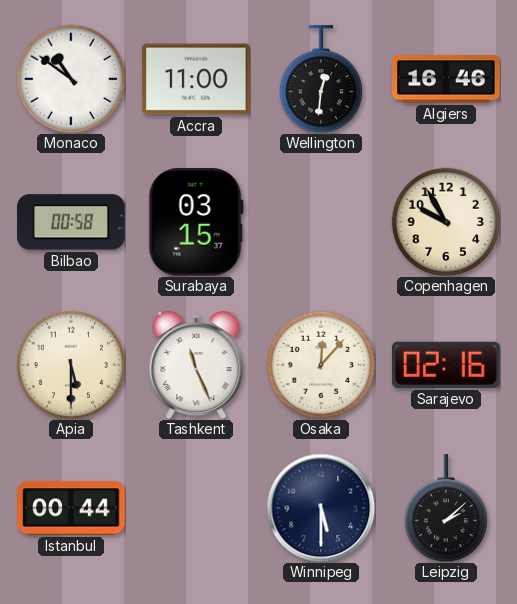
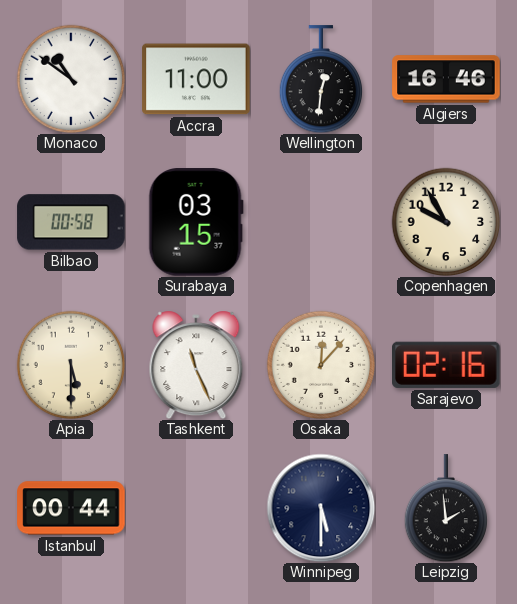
Leipzig: 2:08 -> 1:59 (445, 508)
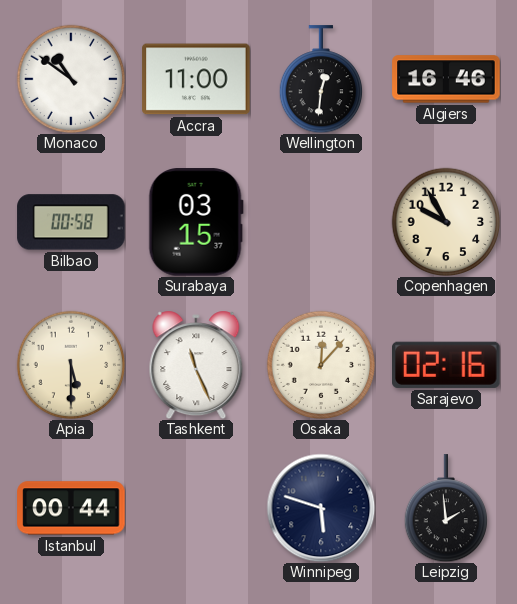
Winnipeg: 5:30 -> 5:48 (321, 508)
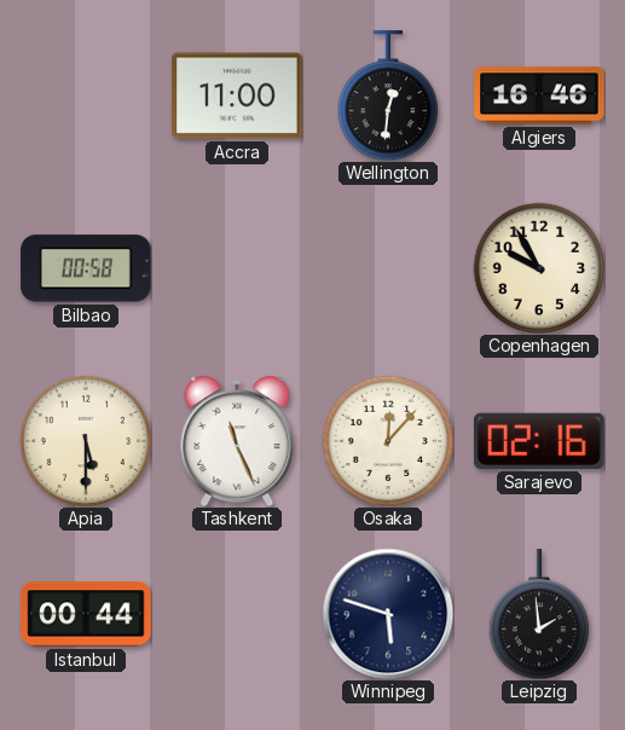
Monaco: 10:51 -> none (71, 79)
Surabaya: 03:15 -> none (196, 222)
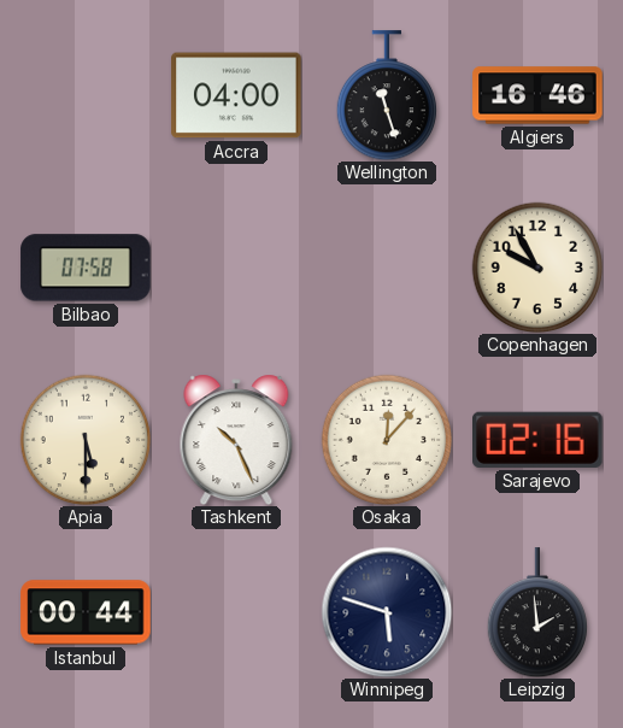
Accra: 11:00 -> 04:00 (236, 95)
Wellington: 12:31 -> 11:27 (386, 95)
Bilbao: 00:58 -> 07:58 (86, 268)
Tashkent: 11:26 -> 10:26 (236, 440)
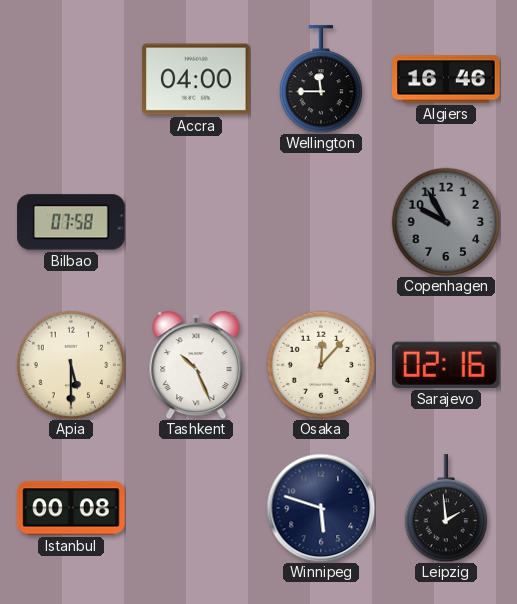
Wellington: 11:27 -> 11:45 (320, 79)
Copenhagen dial: cream -> grey (446, 222)
Istanbul: 00:44 -> 00:08 (71, 508)
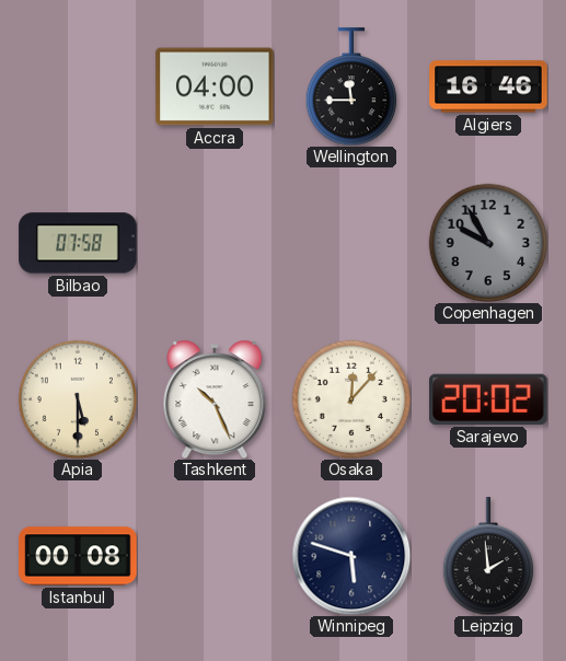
Sarajevo: 02:16 -> 20:02 (489, 399)
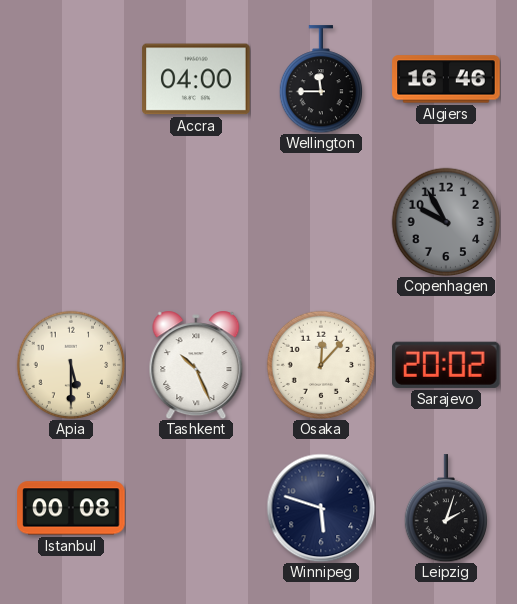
Bilbao: 07:58 -> none (78, 243)
Leipzig: 1:59 -> 2:03 (445, 508)
